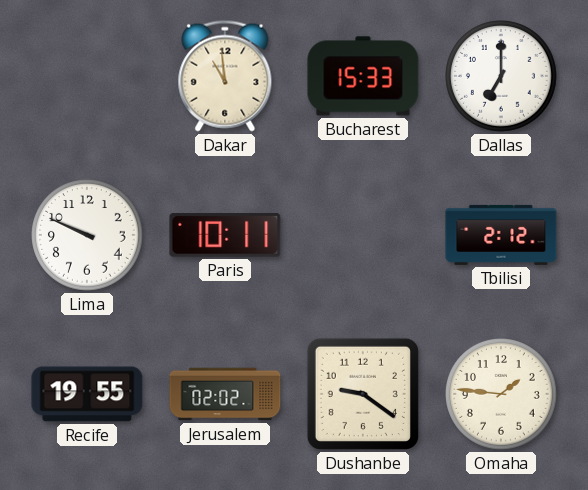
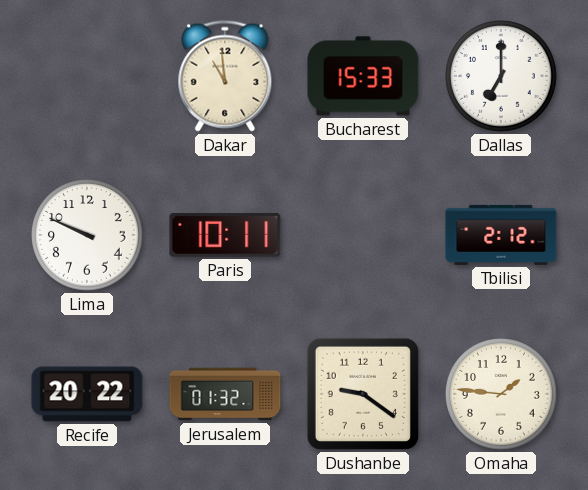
Recife: 19:55 -> 20:22 (87, 394)
Jerusalem: 02:02 -> 01:32 (225, 394)
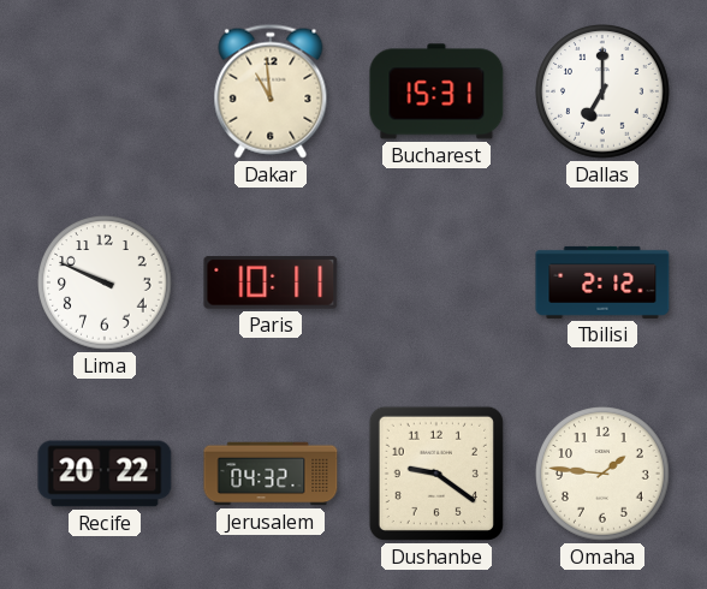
Bucharest: 15:33 -> 15:31 (436, 91)
Jerusalem: 01:32 -> 04:32 (271, 474)
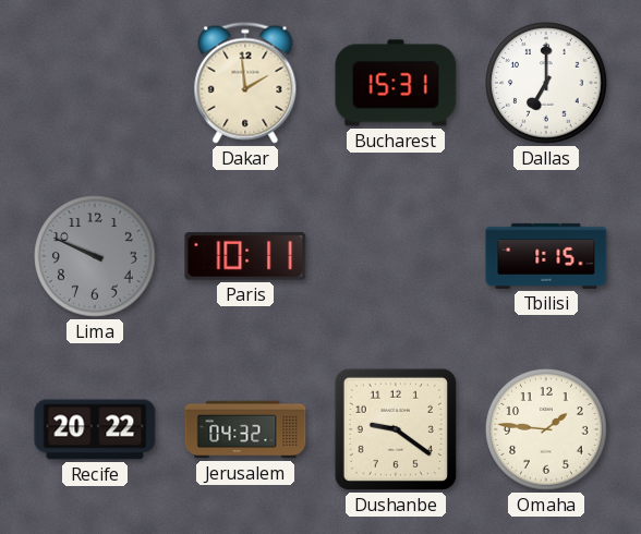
Dakar: 10:59 -> 1:59 (245, 83)
Lima dial: white -> grey (96, 257)
Tbilisi: 2:12 -> 1:15 (546, 256)
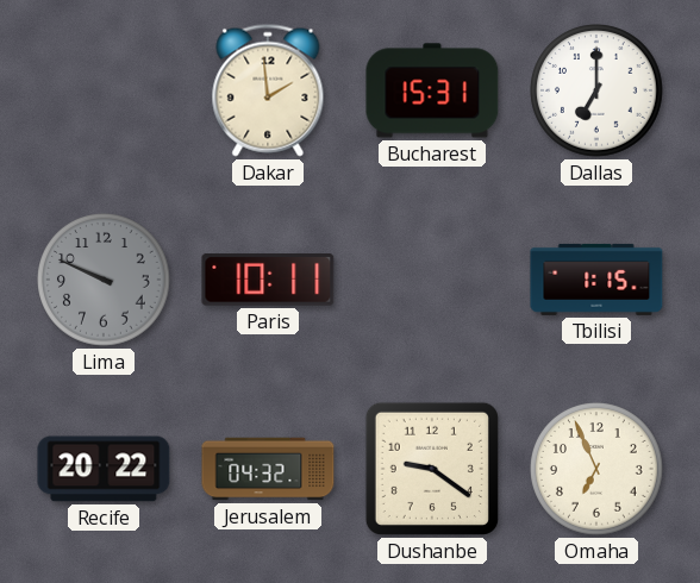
Omaha: 1:46 -> 6:56 (598, 470)
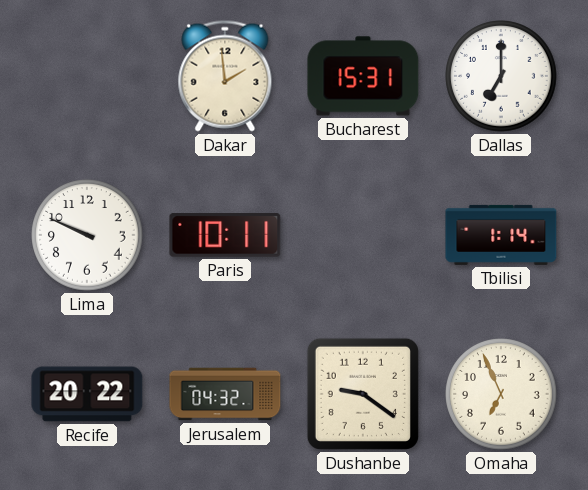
Lima dial: grey -> white (88, 236)
Tbilisi: 1:15 -> 1:14 (501, 235)
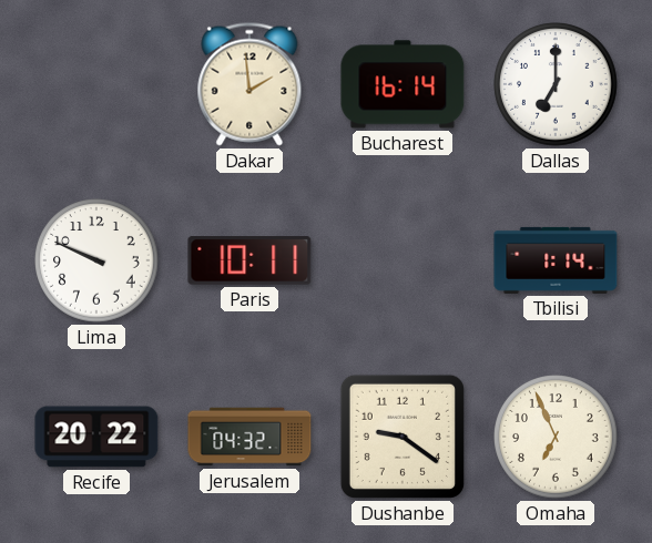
Bucharest: 15:31 -> 16:14 (403, 84)
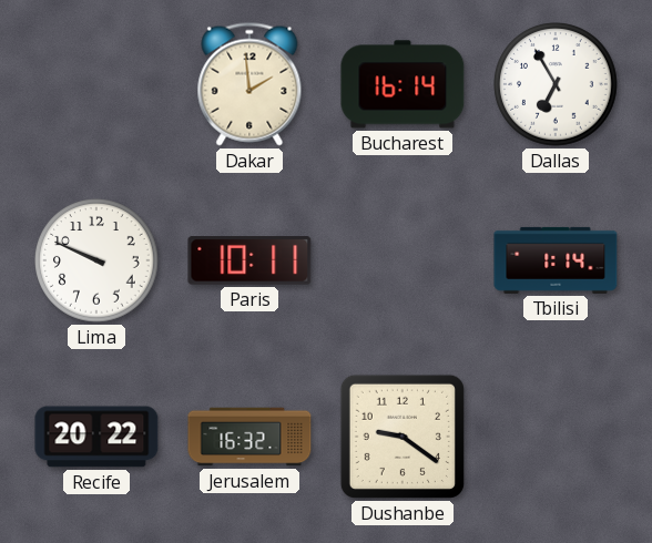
Dallas: 7:00 -> 6:55 (557, 85)
Jerusalem: 04:32 -> 16:32 (249, 437)
Omaha: 6:56 -> none (557, 438)
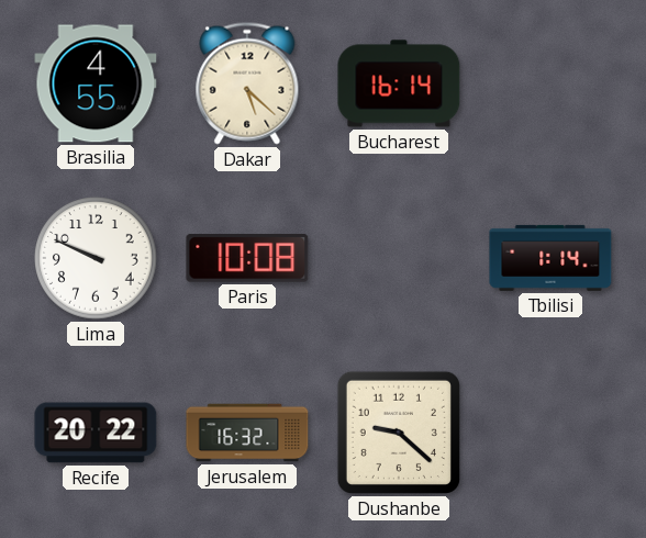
Brasilia: none -> 4:55 (96, 83)
Dakar: 1:59 -> 5:22 (247, 83)
Dallas: 6:55 -> none (557, 85)
Paris: 10:11 -> 10:08 (247, 258)
Dushanbe: 9:21 -> 9:22 (399, 433)
